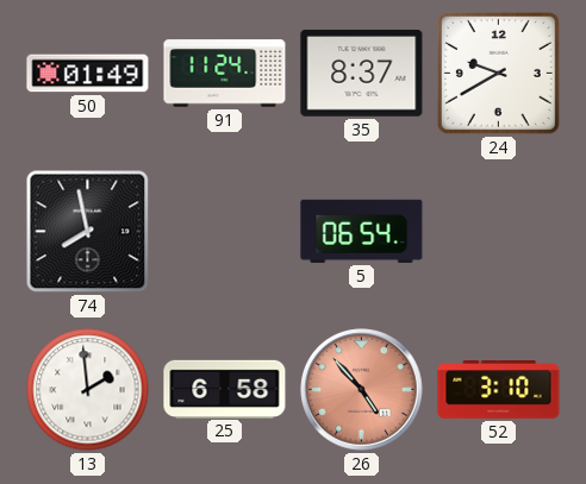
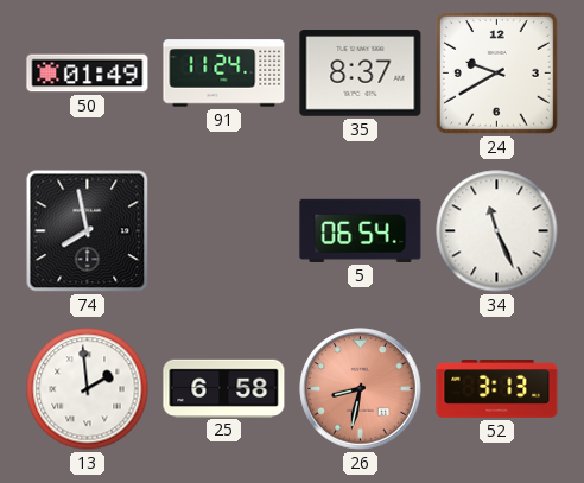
34: none -> 11:26 (497, 231)
26: 4:53 -> 8:32 (361, 389)
52: 3:10 -> 3:13 (497, 389)
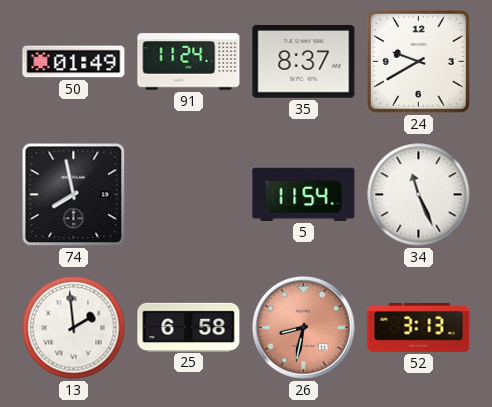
5: 06:54 -> 11:54 (304, 194)
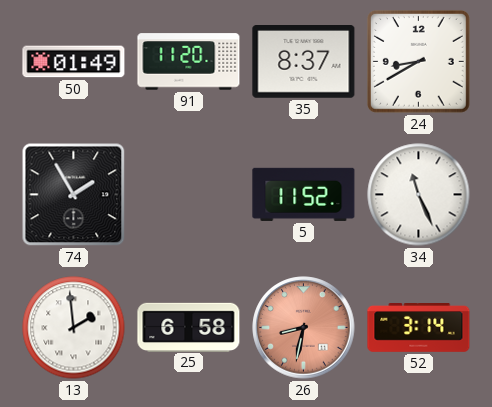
91: 11:24 -> 11:20 (189, 62)
24: 9:40 -> 8:40 (418, 61)
74: 7:58 -> 1:55 (74, 195)
5: 11:54 -> 11:52 (304, 194)
52: 3:13 -> 3:14 (419, 328)
